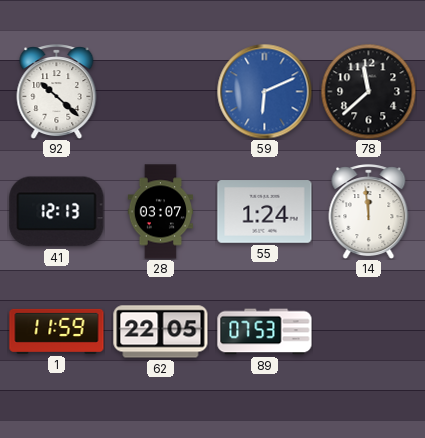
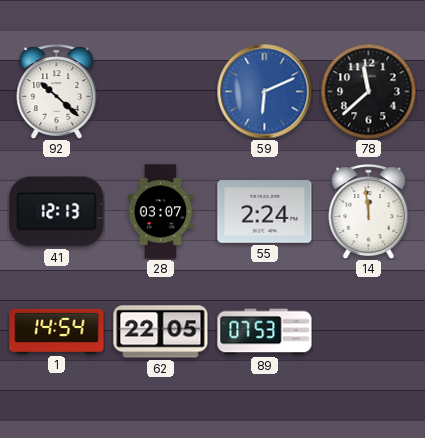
55: 1:24 -> 2:24 (265, 212)
1: 11:59 -> 14:54 (57, 331)
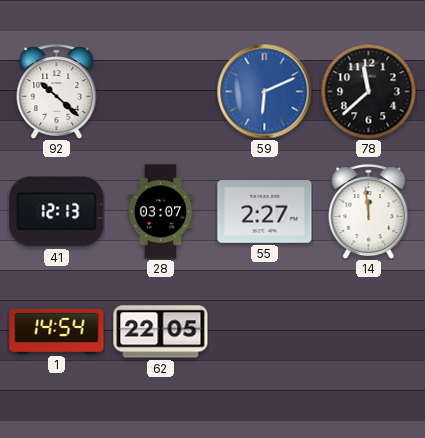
55: 2:24 -> 2:27 (265, 212)
89: 07:53 -> none (265, 332)
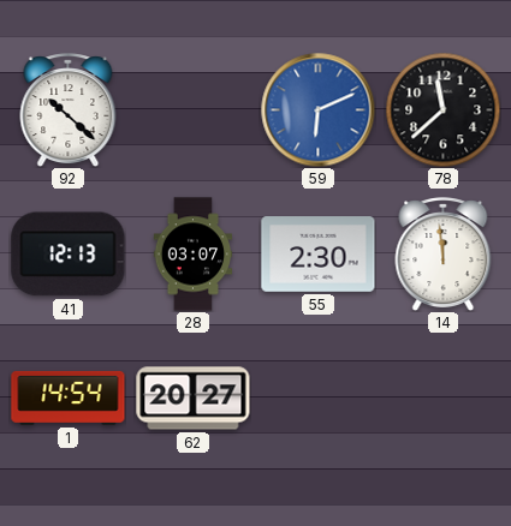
55: 2:27 -> 2:30 (319, 255)
62: 22:05 -> 20:27 (194, 399)
